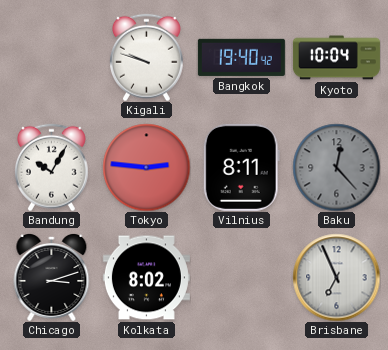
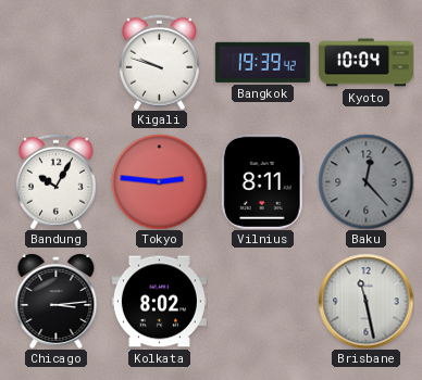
Bangkok: 19:40 -> 19:39 (262, 62)
Chicago: 3:12 -> 3:14 (57, 301)
Brisbane: 6:56 -> 11:28 (365, 301)
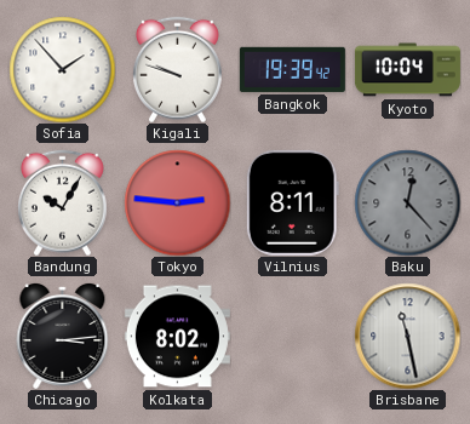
Sofia: none -> 1:53 (62, 69)
